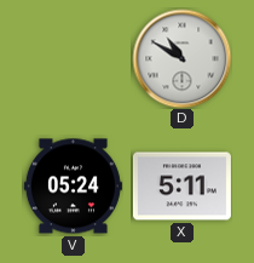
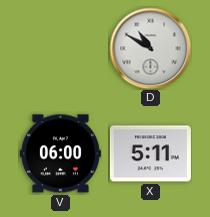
V: 05:24 -> 06:00 (60, 154)
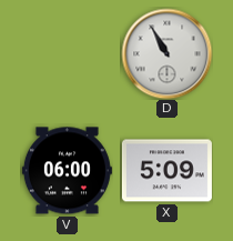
D: 10:50 -> 10:55 (166, 53)
X: 5:11 -> 5:09 (166, 171)
